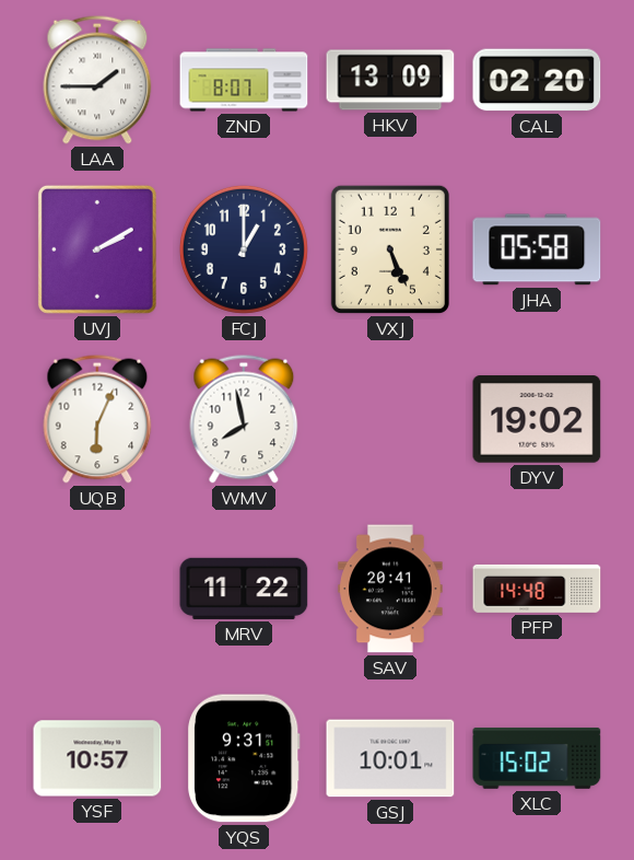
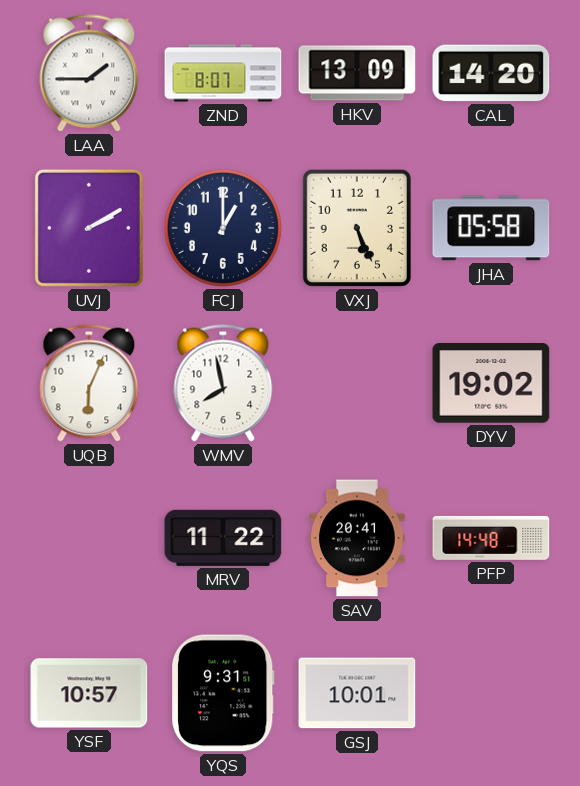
CAL: 02:20 -> 14:20 (491, 73)
XLC: 15:02 -> none (537, 758)
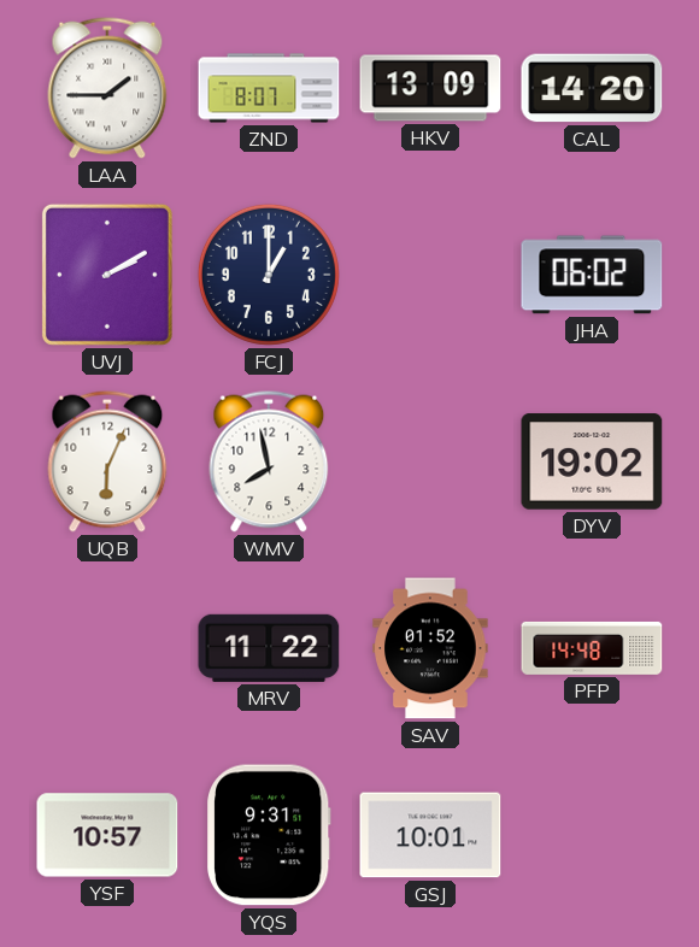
VXJ: 5:26 -> none (357, 228)
JHA: 05:58 -> 06:02 (592, 275)
SAV: 20:41 -> 01:52 (430, 648)
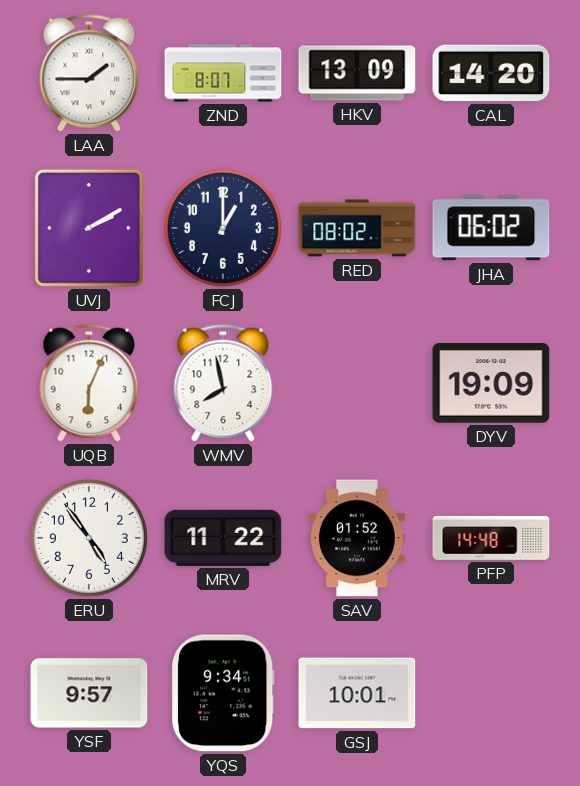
RED: none -> 08:02 (357, 228)
DYV: 19:02 -> 19:09 (491, 383)
ERU: none -> 4:54 (89, 538)
YSF: 10:57 -> 9:57 (89, 693)
YQS: 9:31 -> 9:34 (224, 693)
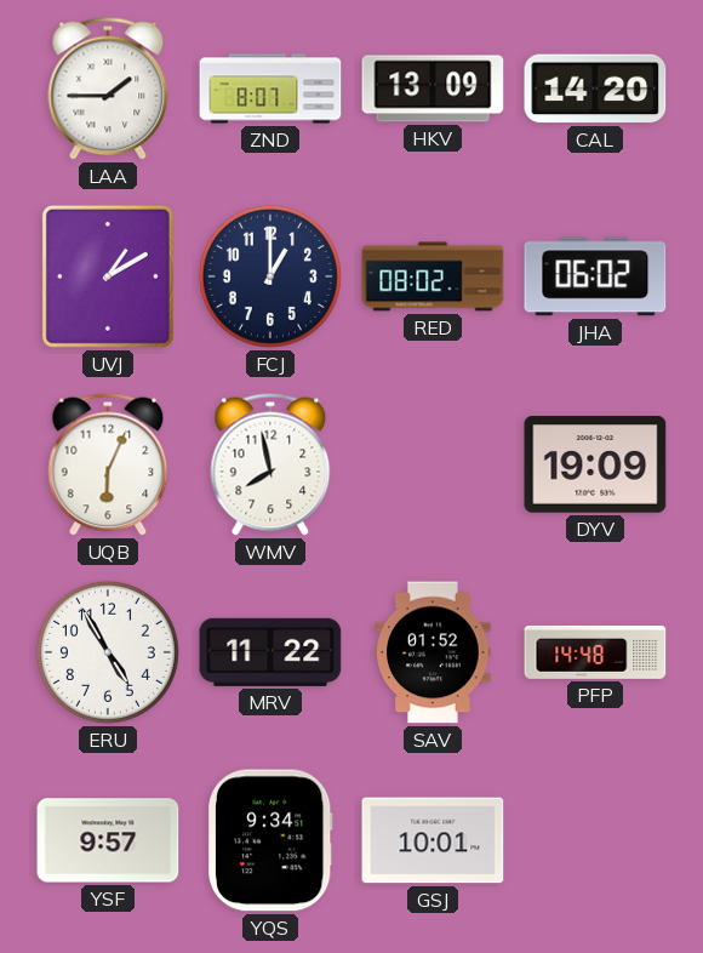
UVJ: 2:10 -> 1:10 (108, 276)
ERU: 4:54 -> 4:55 (108, 652)
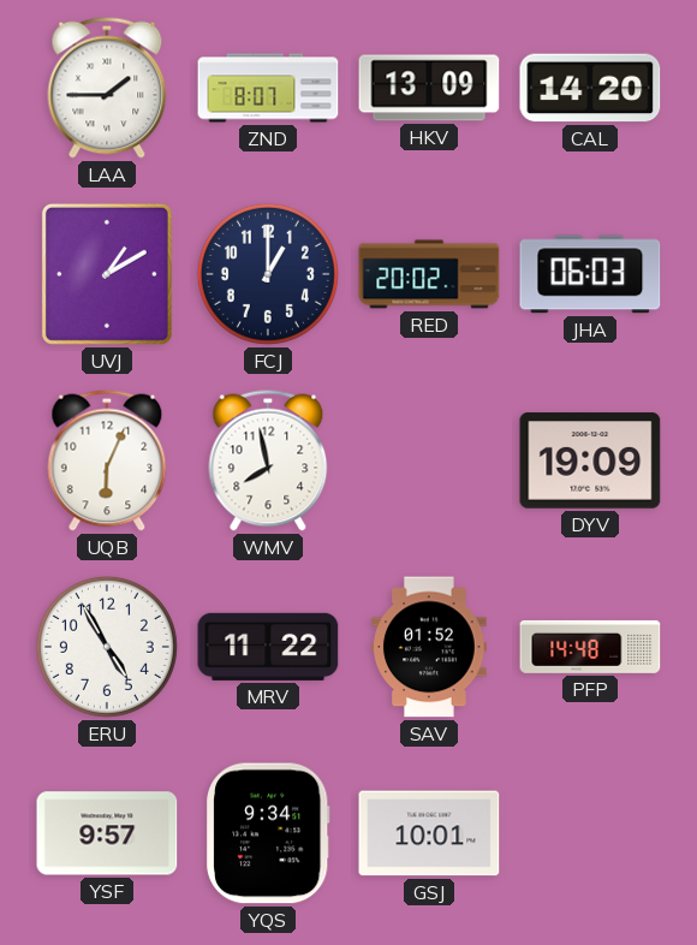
RED: 08:02 -> 20:02 (429, 274)
JHA: 06:02 -> 06:03 (590, 274)
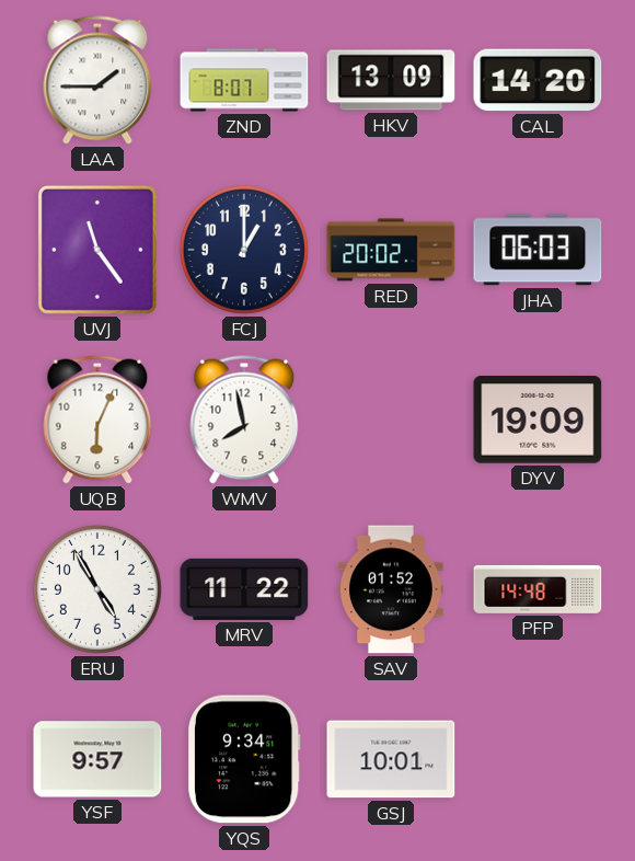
UVJ: 1:10 -> 11:24 (97, 250)
